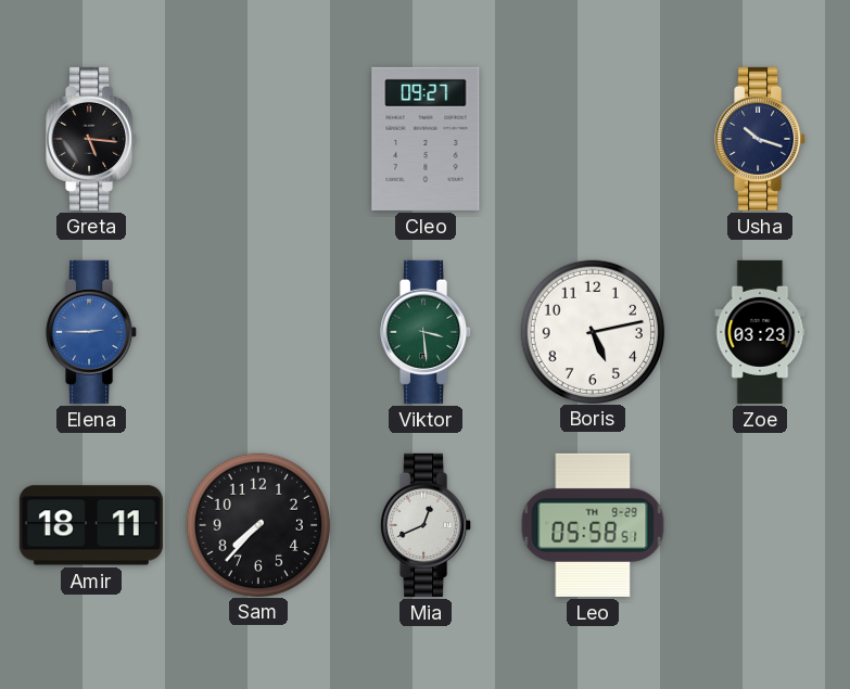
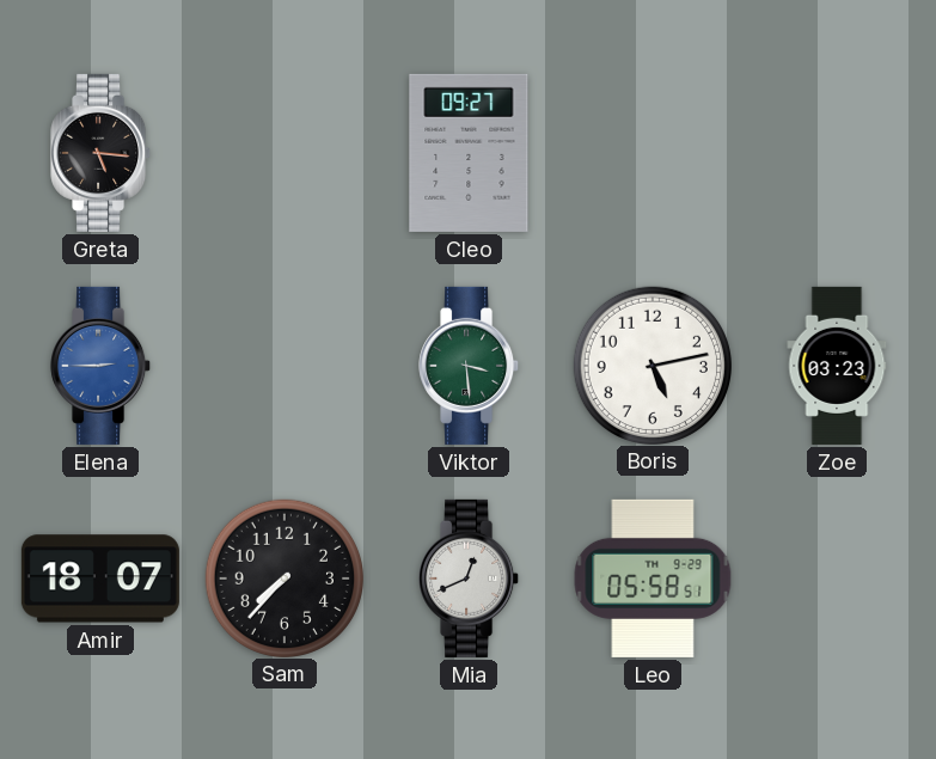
Usha: 10:18 -> none (761, 139)
Amir: 18:11 -> 18:07 (100, 579)
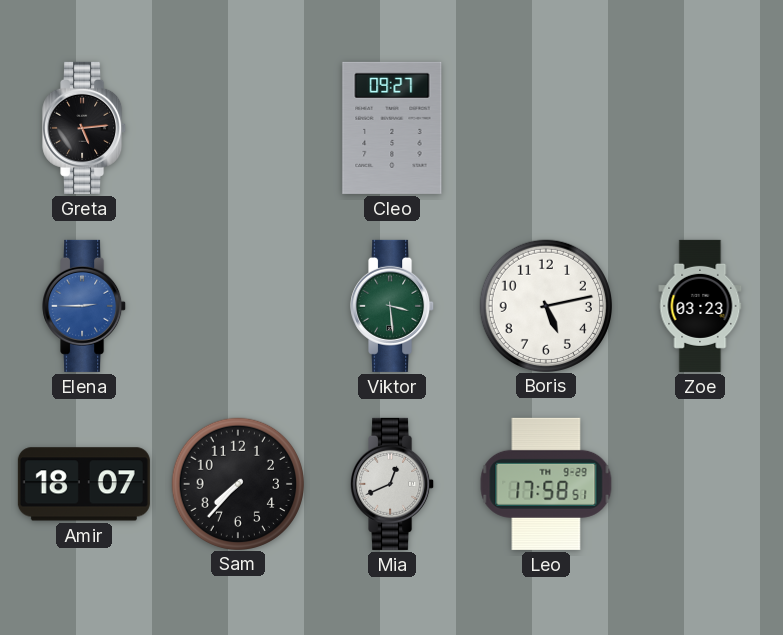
Greta: 5:16 -> 5:14 (85, 128)
Leo: 05:58 -> 17:58 (546, 484)
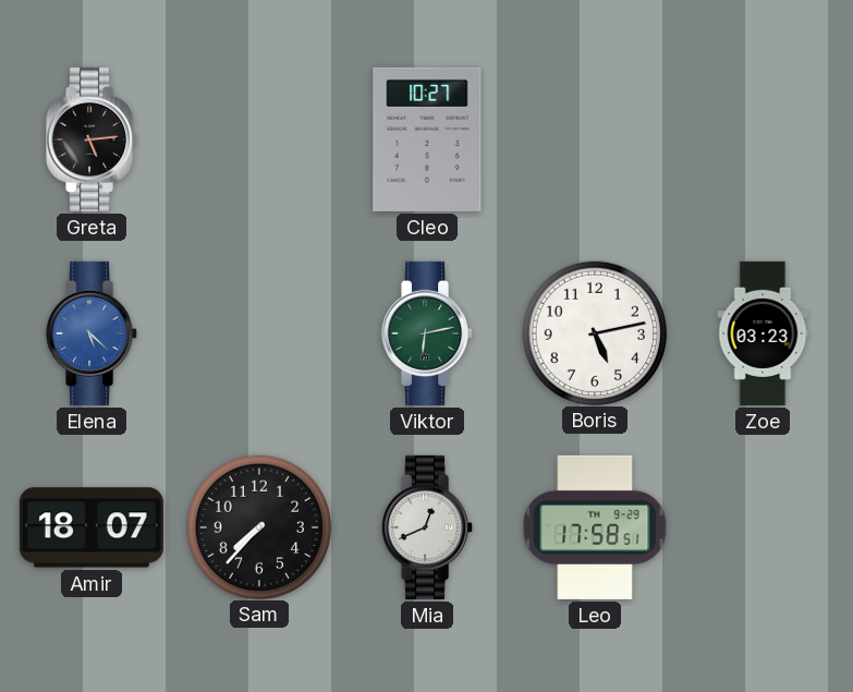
Cleo: 09:27 -> 10:27 (427, 139)
Elena: 2:45 -> 5:22 (93, 333)
Viktor: 3:29 -> 6:13 (428, 333)
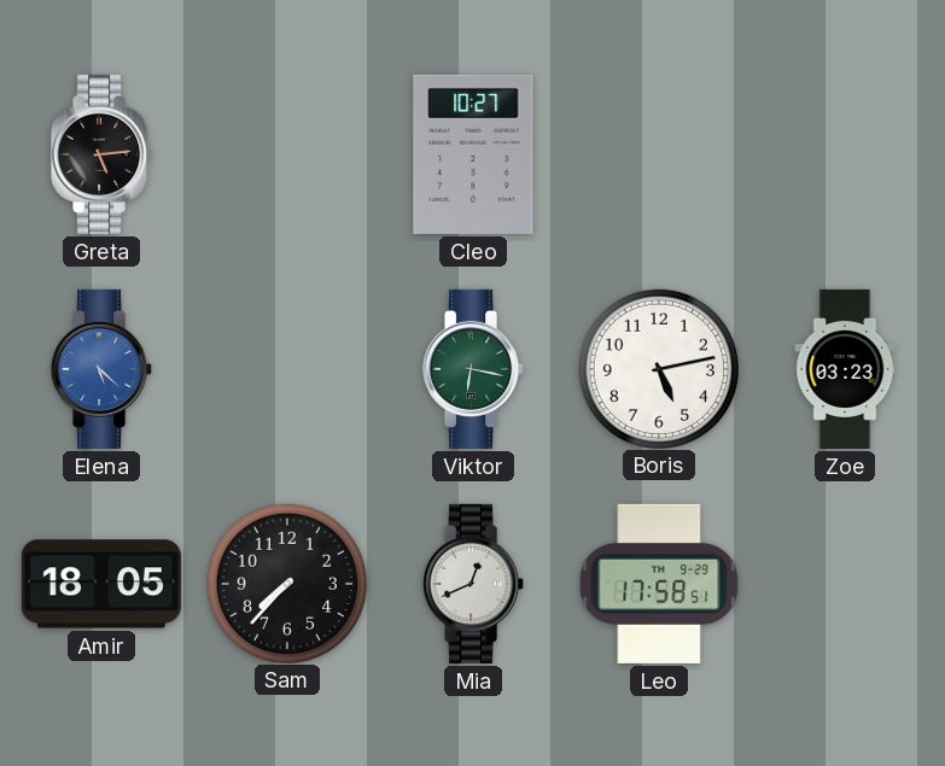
Viktor: 6:13 -> 6:17 (474, 369)
Amir: 18:07 -> 18:05 (101, 584)
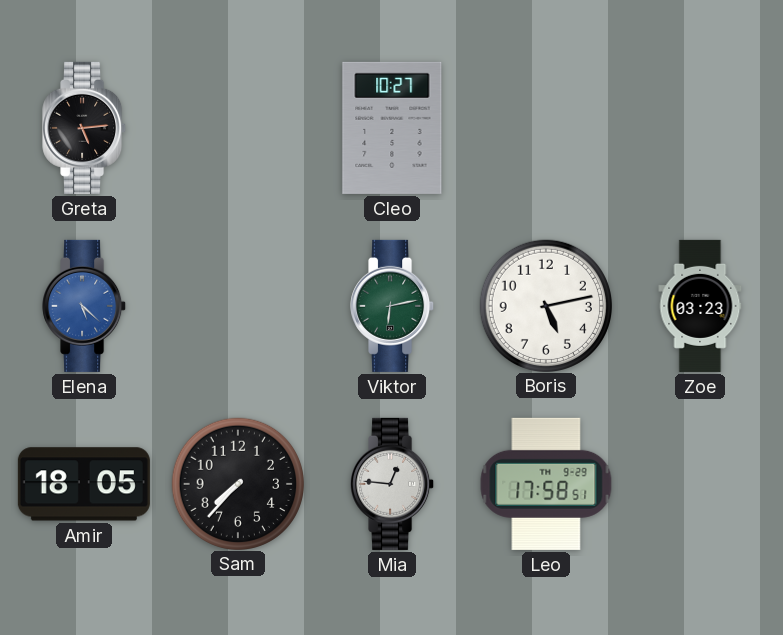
Viktor: 6:17 -> 6:13 (393, 306)
Mia: 12:41 -> 12:46 (393, 484)
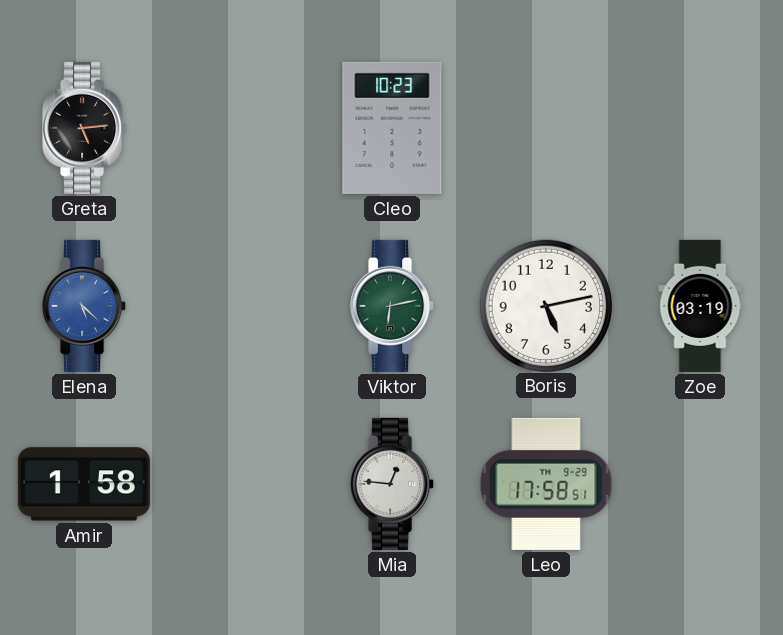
Cleo: 10:27 -> 10:23 (392, 128)
Zoe: 03:23 -> 03:19 (700, 306)
Amir: 18:05 -> 1:58 (84, 484)
Sam: 7:37 -> none (237, 483)
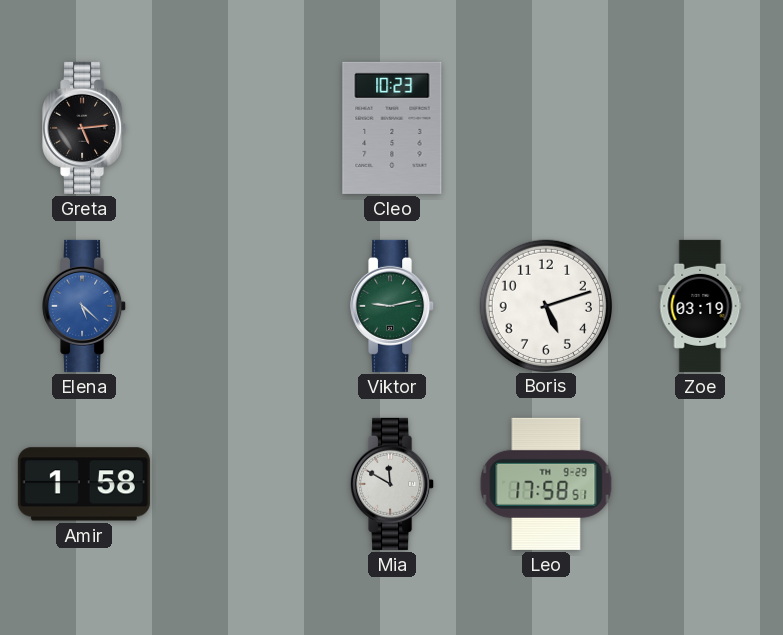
Viktor: 6:13 -> 9:13 (393, 306)
Boris: 5:13 -> 5:12 (545, 305)
Mia: 12:46 -> 11:50 (393, 484)
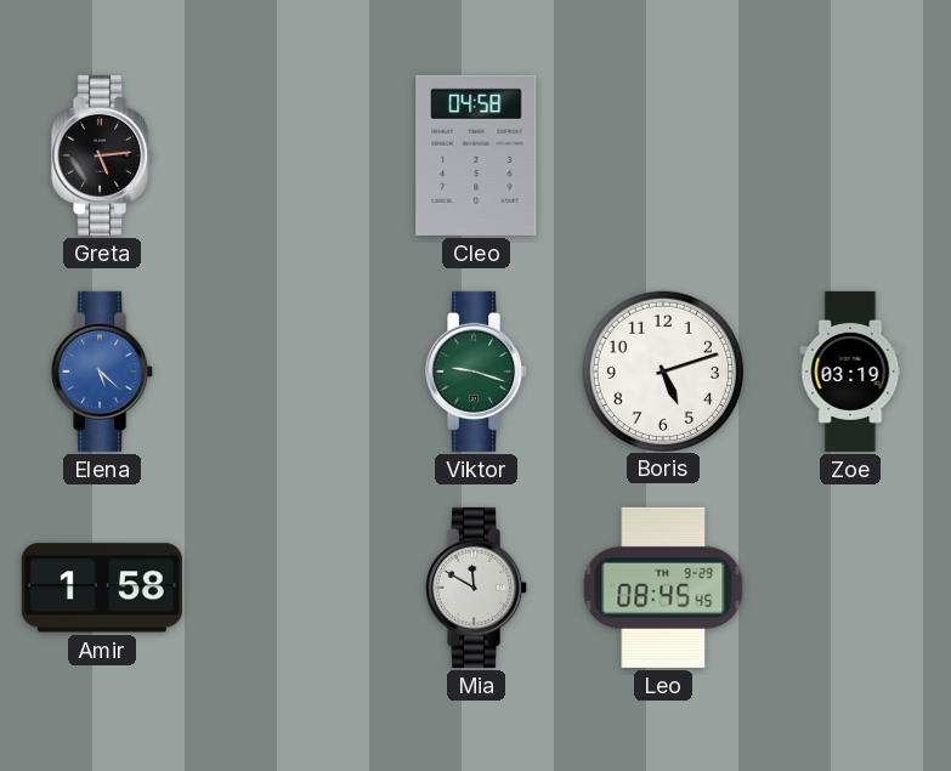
Cleo: 10:23 -> 04:58 (476, 155)
Viktor: 9:13 -> 9:18 (477, 372)
Leo: 17:58 -> 08:45 (663, 588)
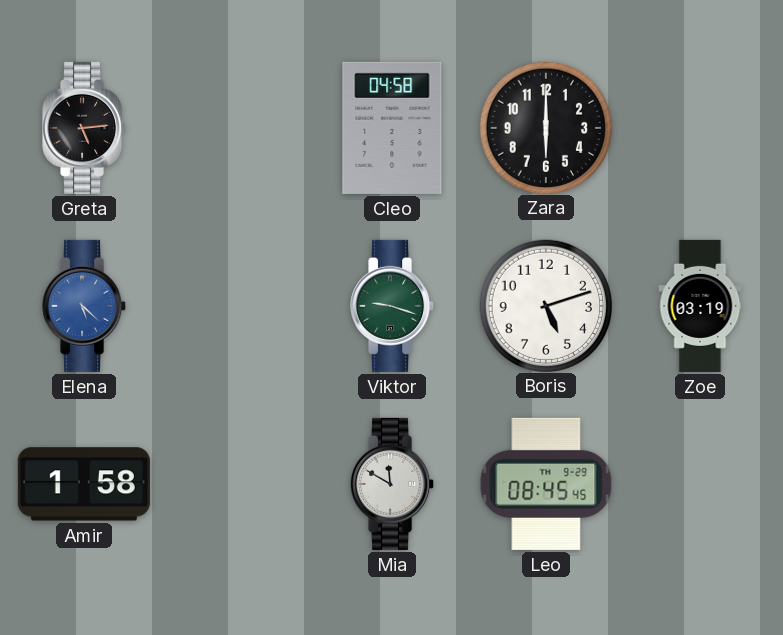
Zara: none -> 6:00 (545, 127)
